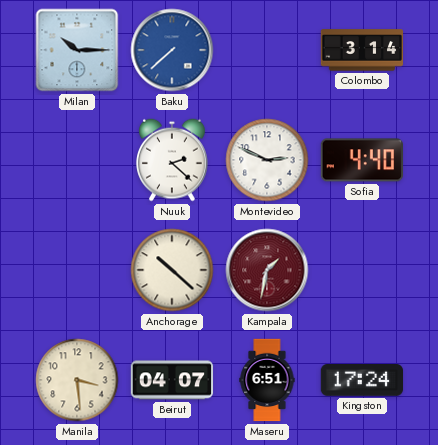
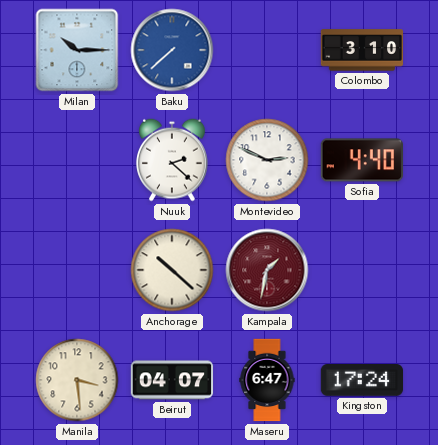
Colombo: 3:14 -> 3:10 (362, 50)
Maseru: 6:51 -> 6:47 (267, 380)
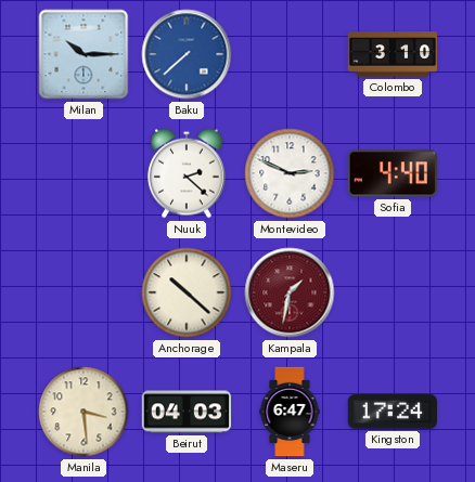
Beirut: 04:07 -> 04:03 (187, 412)
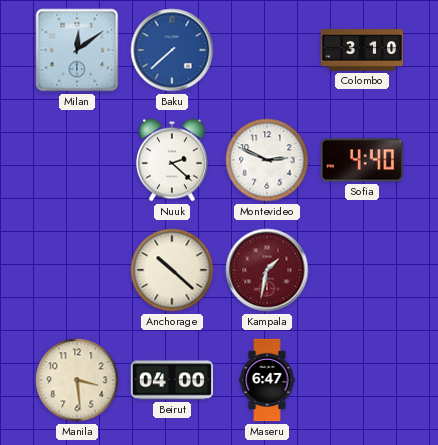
Milan: 10:15 -> 12:09 (77, 50)
Beirut: 04:03 -> 04:00 (172, 380)
Kingston: 17:24 -> none (393, 412)
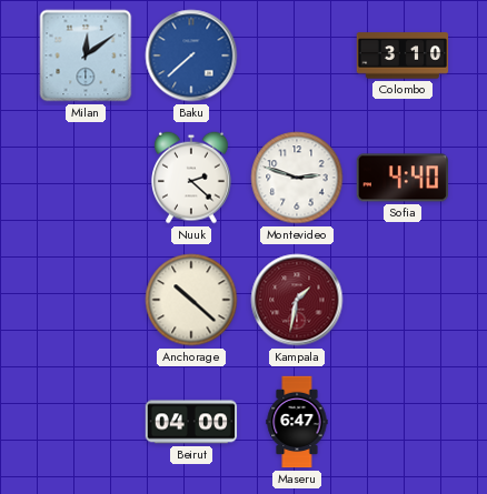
Montevideo: 2:49 -> 2:48 (297, 178)
Manila: 3:29 -> none (77, 380)
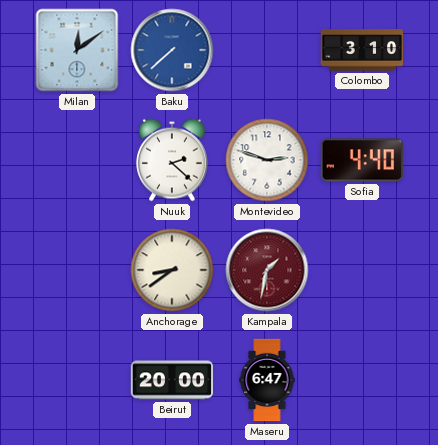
Anchorage: 10:22 -> 8:39 (172, 270)
Beirut: 04:00 -> 20:00 (172, 380)
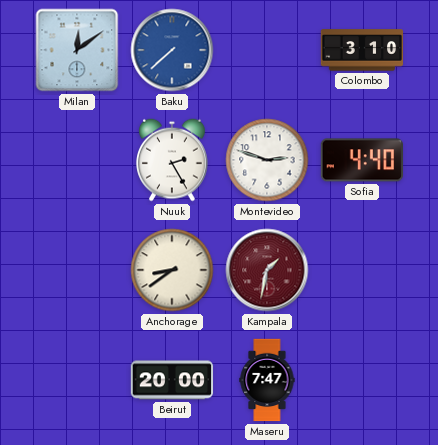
Nuuk: 2:22 -> 2:25 (173, 160)
Maseru: 6:47 -> 7:47 (267, 380)
